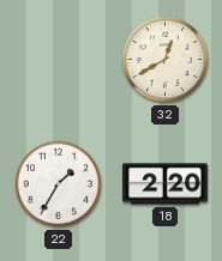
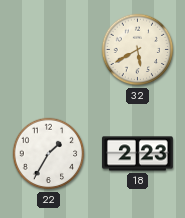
32: 12:40 -> 5:40 (138, 50)
18: 2:20 -> 2:23 (138, 154)
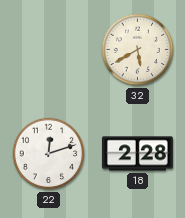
22: 1:35 -> 12:12 (49, 154)
18: 2:23 -> 2:28 (138, 154)
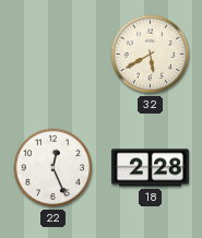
22: 12:12 -> 12:26 (54, 168)
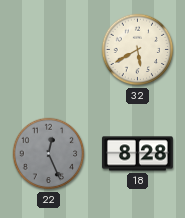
22 dial: white -> grey (49, 154)
18: 2:28 -> 8:28 (138, 154)
